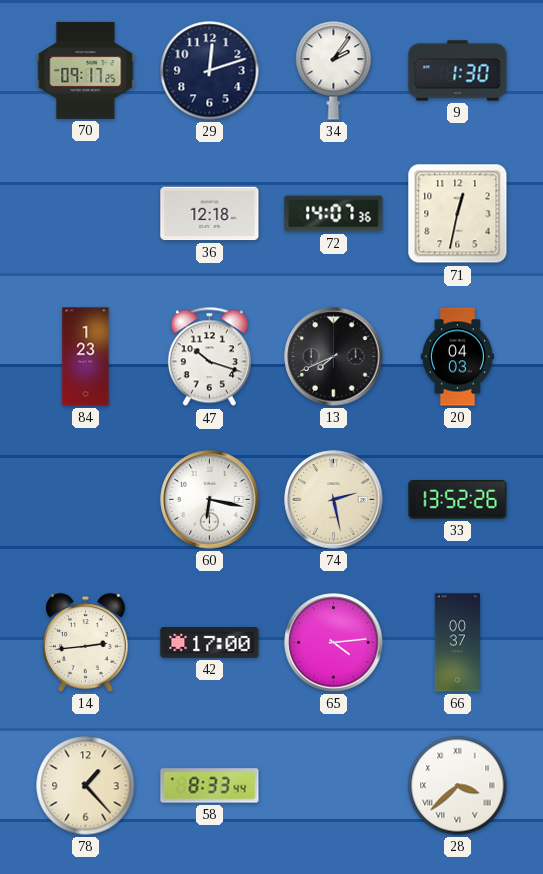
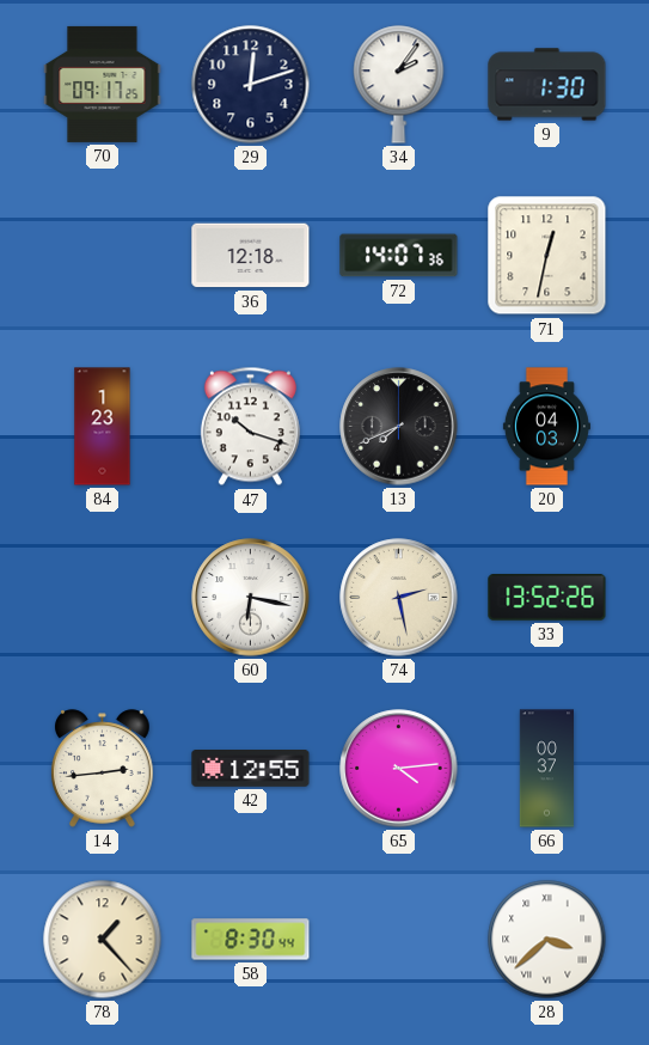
42: 17:00 -> 12:55 (251, 769)
58: 8:33 -> 8:30 (251, 940)
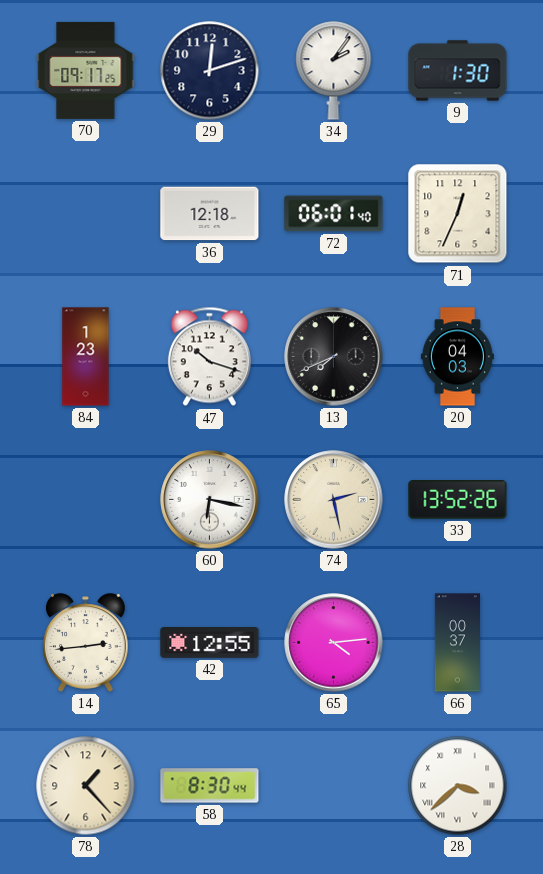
72: 14:07 -> 06:01 (334, 214)
71: 12:32 -> 12:34 (458, 214)
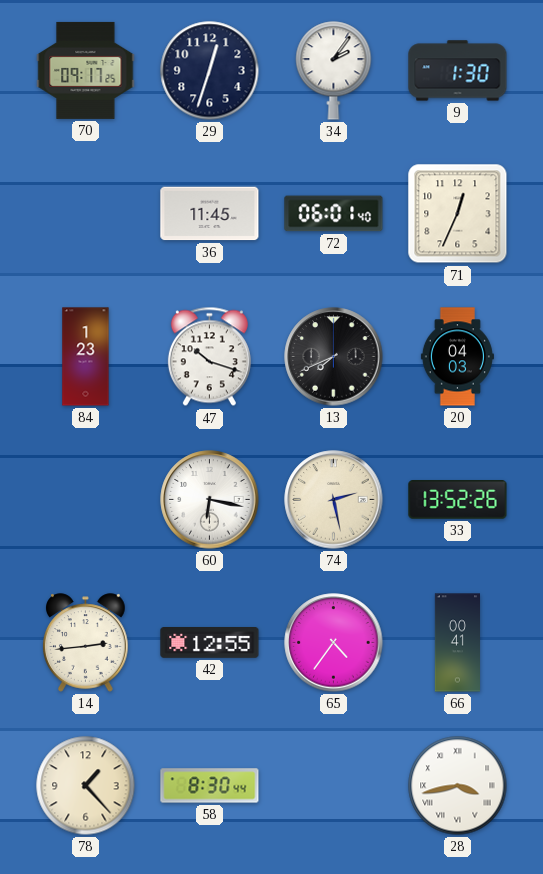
29: 12:12 -> 12:33 (210, 71)
36: 12:18 -> 11:45 (210, 214)
65: 4:14 -> 4:36 (334, 643)
66: 00:37 -> 00:41 (458, 643)
28: 3:38 -> 3:43 (458, 786)
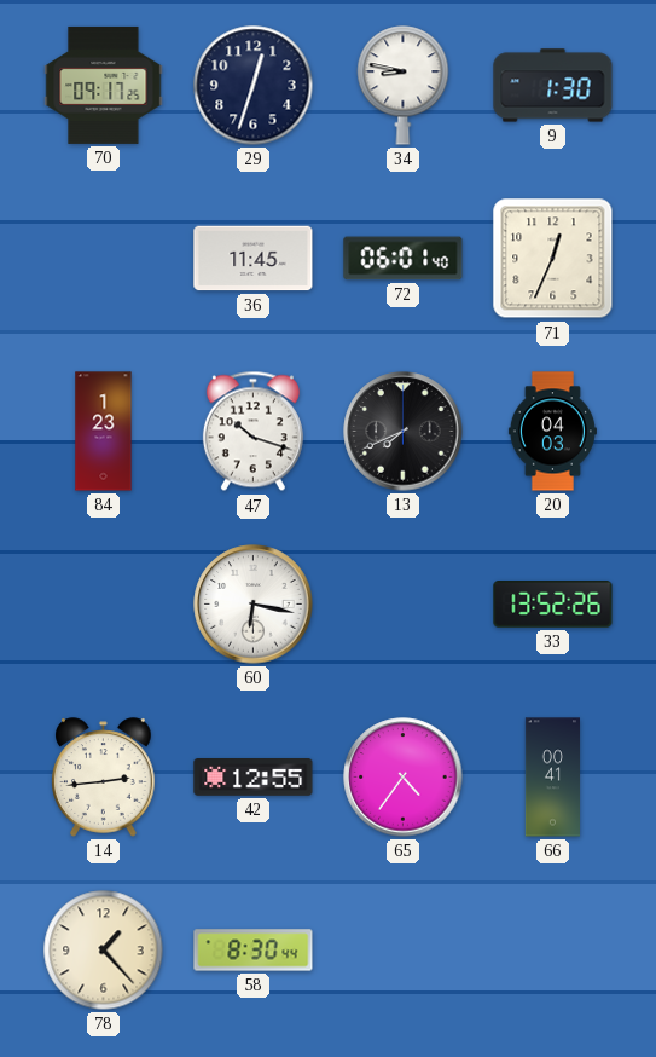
34: 2:06 -> 8:47 (404, 86)
74: 2:28 -> none (334, 500)
28: 3:43 -> none (458, 786)
